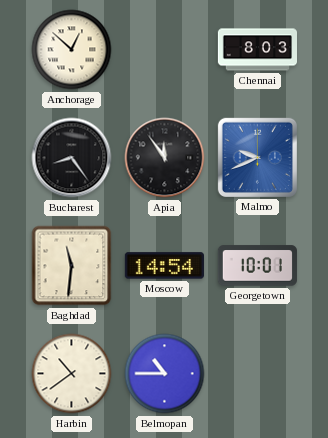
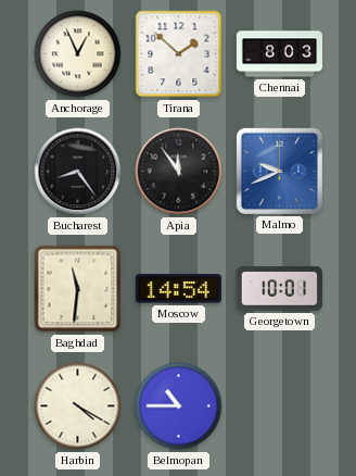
Anchorage: 12:52 -> 12:56 (78, 54)
Tirana: none -> 1:52 (179, 54)
Harbin: 10:39 -> 4:20 (78, 406)
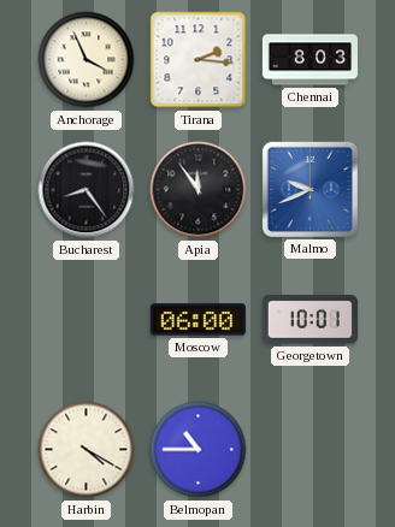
Anchorage: 12:56 -> 3:56 (87, 60)
Tirana: 1:52 -> 2:16 (199, 60)
Baghdad: 11:31 -> none (78, 289)
Moscow: 14:54 -> 06:00 (197, 320)
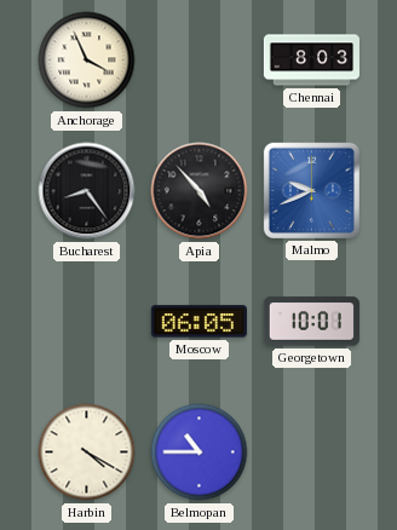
Tirana: 2:16 -> none (199, 60)
Apia: 11:54 -> 4:53 (200, 191)
Moscow: 06:00 -> 06:05 (198, 322)
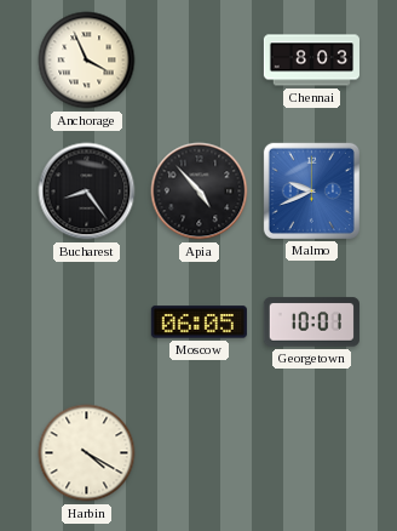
Belmopan: 10:45 -> none (200, 453)
